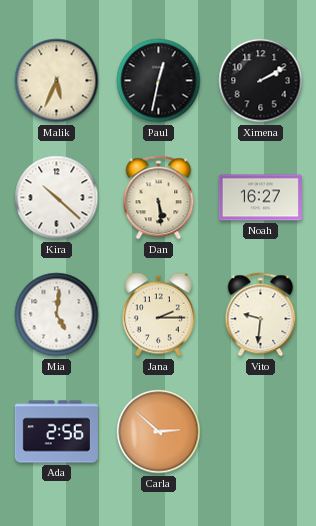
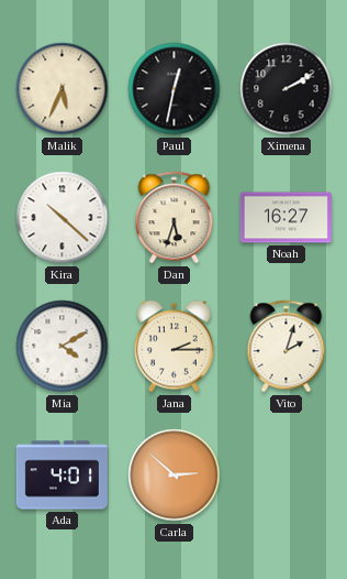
Dan: 5:29 -> 5:33 (175, 218)
Mia: 5:01 -> 4:10 (63, 347)
Vito: 9:31 -> 2:03 (287, 347)
Ada: 2:56 -> 4:01 (61, 476)
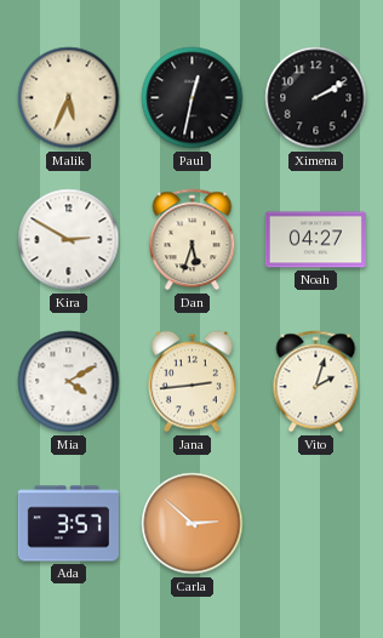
Kira: 10:22 -> 2:50 (69, 240)
Noah: 16:27 -> 04:27 (315, 240)
Jana: 2:15 -> 2:44 (191, 382)
Ada: 4:01 -> 3:57 (68, 524)
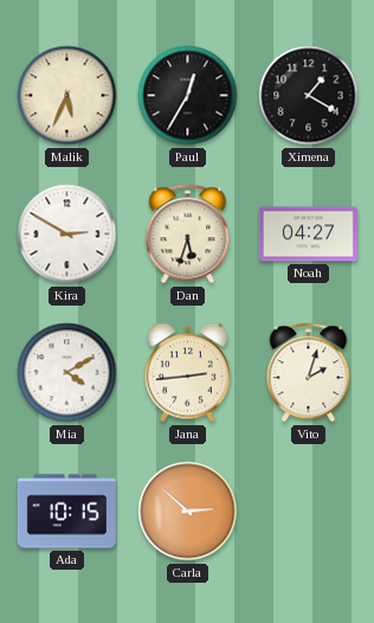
Paul: 12:32 -> 12:35 (188, 96)
Ximena: 2:10 -> 1:20 (309, 96)
Ada: 3:57 -> 10:15 (66, 512)
